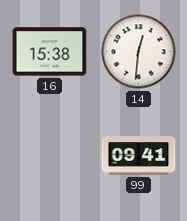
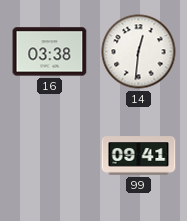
16: 15:38 -> 03:38 (50, 52)
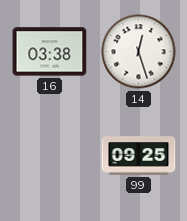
14: 12:31 -> 12:27 (139, 52)
99: 09:41 -> 09:25 (139, 156)
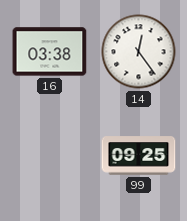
14: 12:27 -> 12:24 (139, 52)
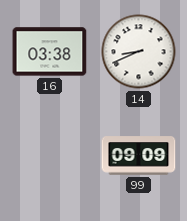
14: 12:24 -> 8:41 (139, 52)
99: 09:25 -> 09:09 (139, 156)
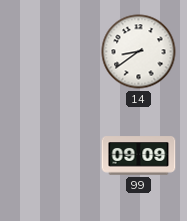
16: 03:38 -> none (50, 52)
14: 8:41 -> 8:39 (139, 52)
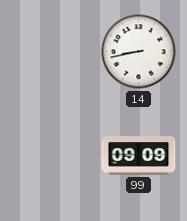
14: 8:39 -> 8:43 (139, 52)
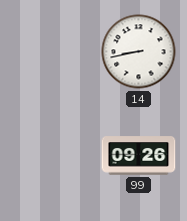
99: 09:09 -> 09:26 (139, 156)
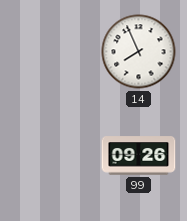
14: 8:43 -> 7:56 (139, 52)
